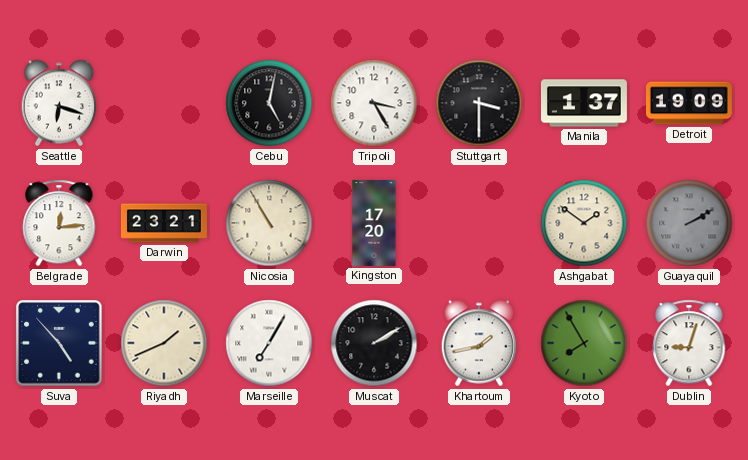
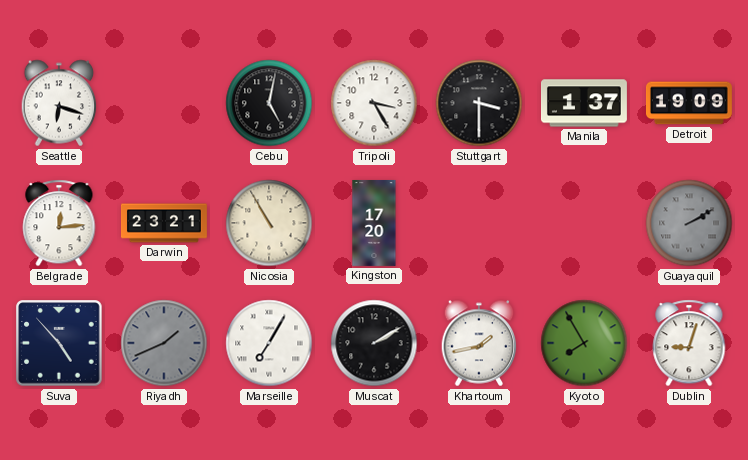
Ashgabat: 1:51 -> none (584, 223)
Riyadh dial: cream -> grey (164, 343)
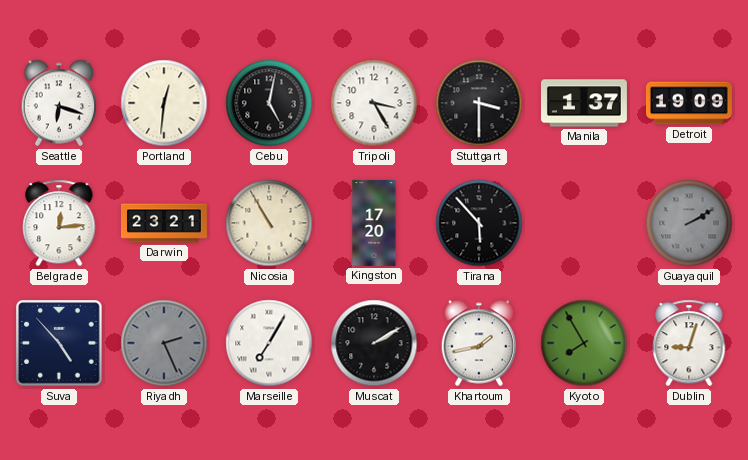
Portland: none -> 12:31 (164, 103)
Tirana: none -> 5:53 (479, 223)
Riyadh: 1:41 -> 2:26 (164, 343)
